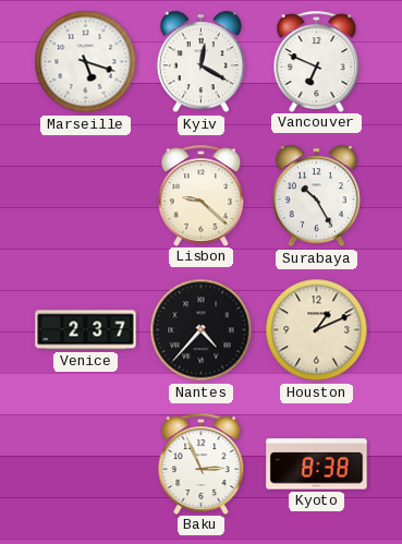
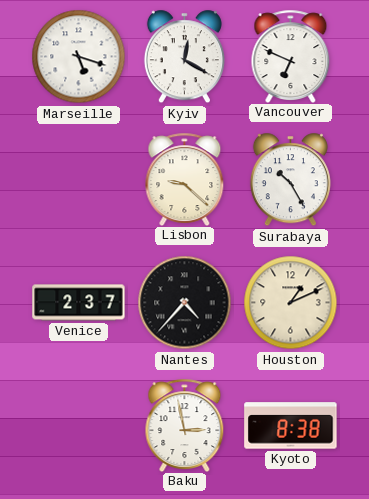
Baku: 2:56 -> 2:58 (185, 425)
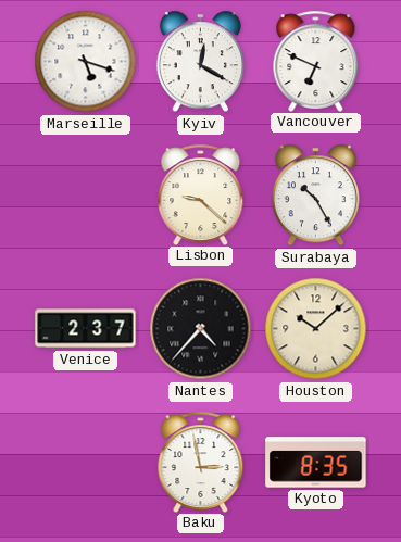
Houston: 1:11 -> 10:08 (316, 329)
Kyoto: 8:38 -> 8:35 (316, 463)
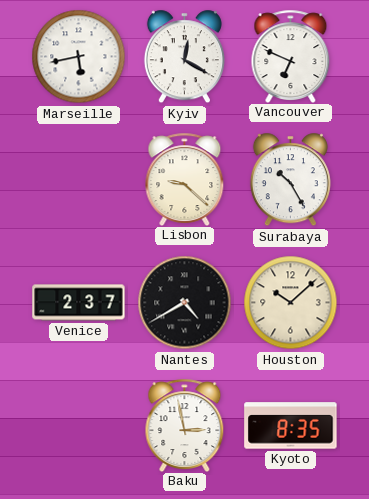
Marseille: 5:18 -> 5:43 (79, 57)
Nantes: 4:37 -> 4:40 (185, 303)
